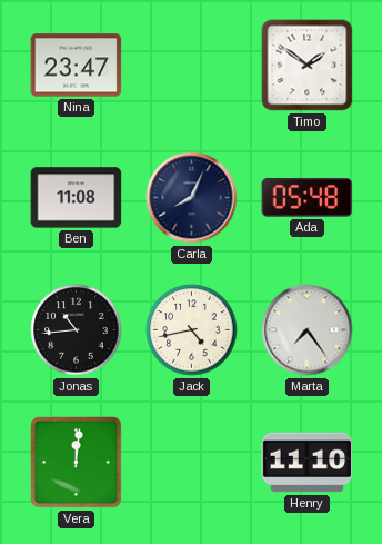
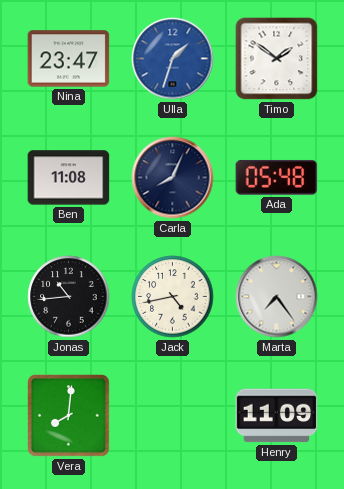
Ulla: none -> 1:33 (173, 59)
Vera: 12:01 -> 8:01 (69, 416)
Henry: 11:10 -> 11:09 (277, 416)
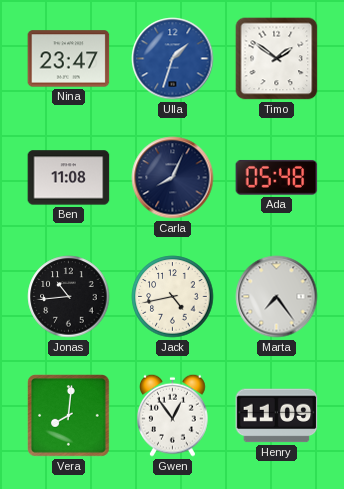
Gwen: none -> 12:54 (173, 415)
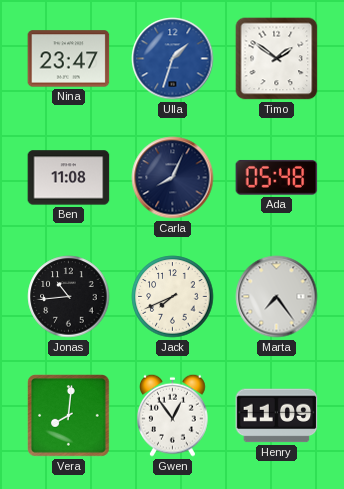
Jack: 4:43 -> 7:41 (173, 297)
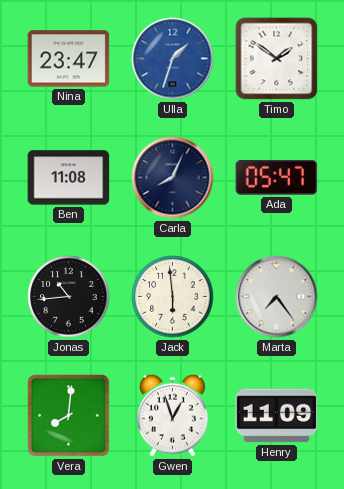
Ada: 05:48 -> 05:47 (277, 177)
Jack: 7:41 -> 5:59 (173, 297)
Gwen: 12:54 -> 12:57 (173, 415)
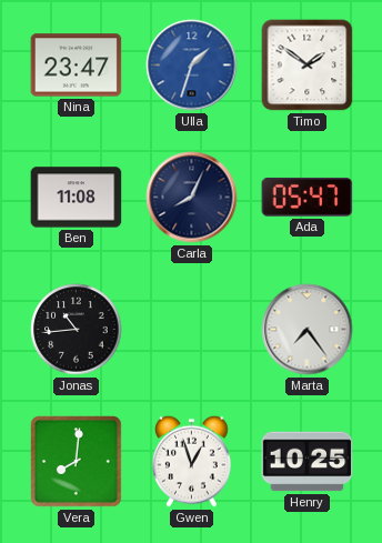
Jack: 5:59 -> none (173, 297)
Henry: 11:09 -> 10:25 (308, 462)
